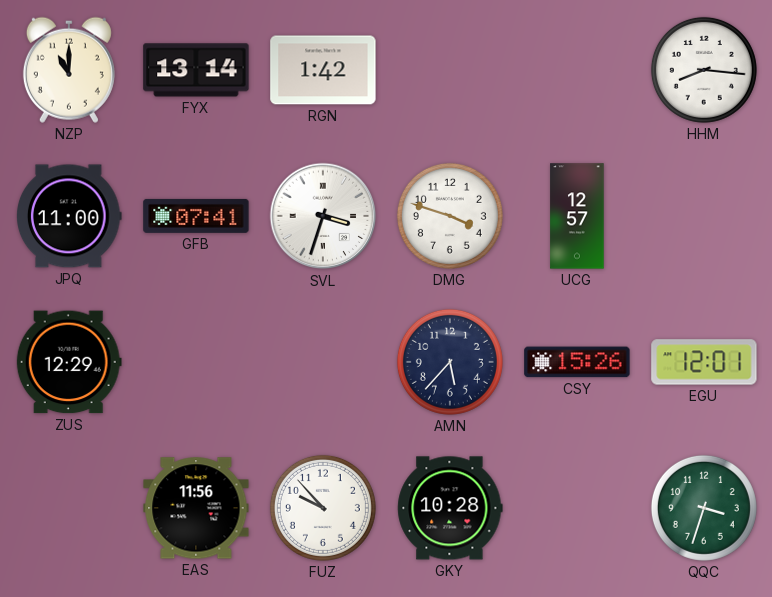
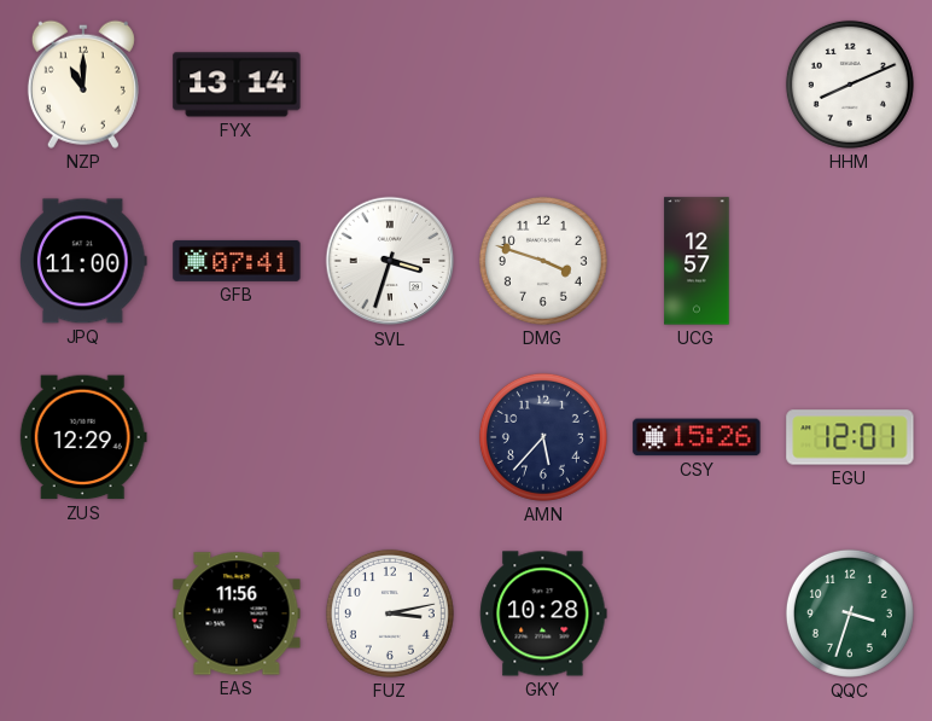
RGN: 1:42 -> none (323, 70)
HHM: 8:16 -> 8:11 (850, 85)
FUZ: 9:53 -> 3:13 (390, 614)
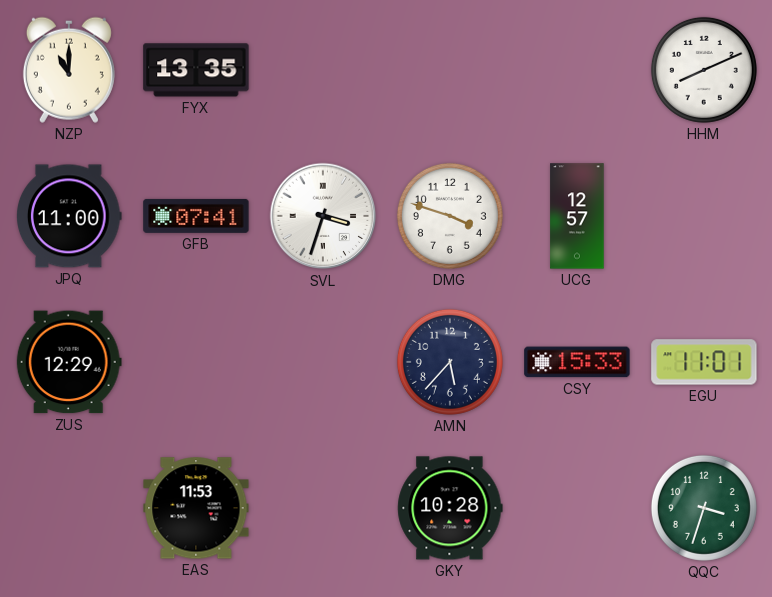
FYX: 13:14 -> 13:35 (196, 70)
CSY: 15:26 -> 15:33 (577, 362)
EGU: 12:01 -> 11:01 (704, 362)
EAS: 11:56 -> 11:53 (196, 508)
FUZ: 3:13 -> none (390, 614)
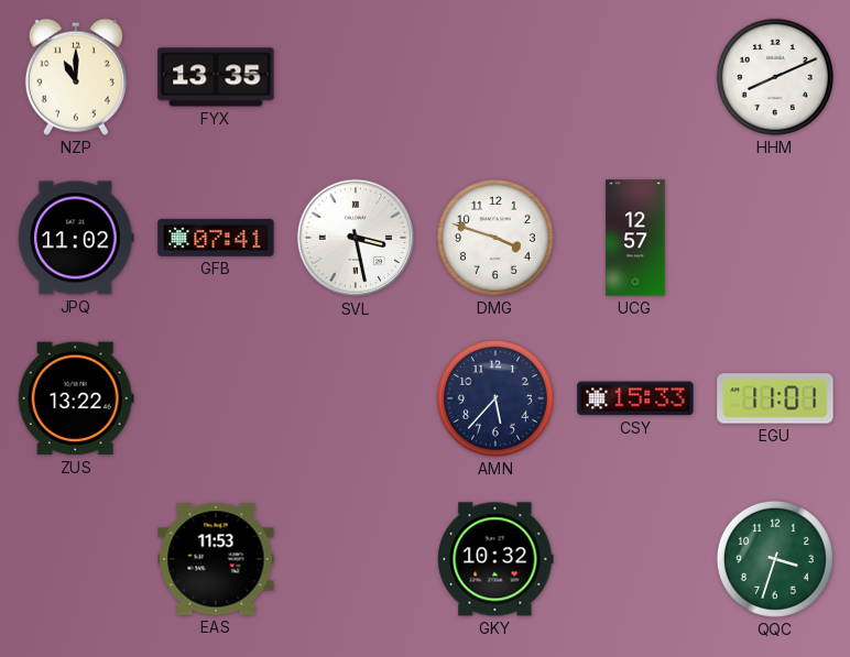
JPQ: 11:00 -> 11:02 (77, 238)
SVL: 3:33 -> 3:28 (356, 238)
ZUS: 12:29 -> 13:22 (76, 398)
GKY: 10:28 -> 10:32 (495, 559)
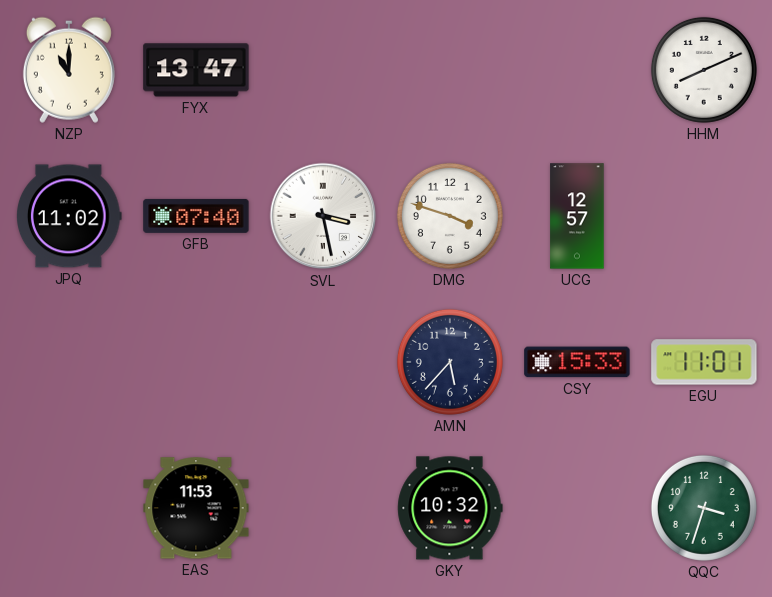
FYX: 13:35 -> 13:47 (196, 70)
GFB: 07:41 -> 07:40 (196, 216)
ZUS: 13:22 -> none (76, 398)
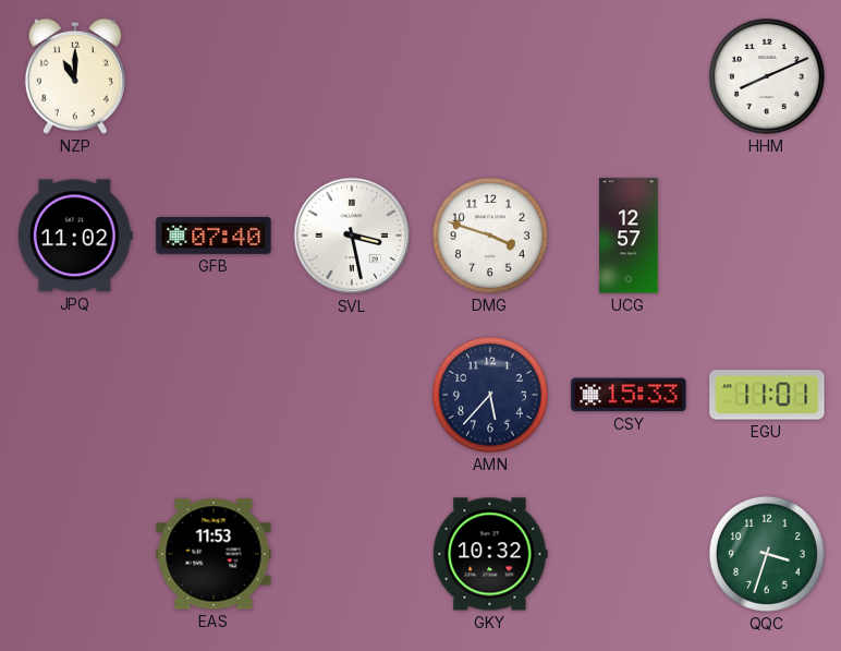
FYX: 13:47 -> none (196, 70)
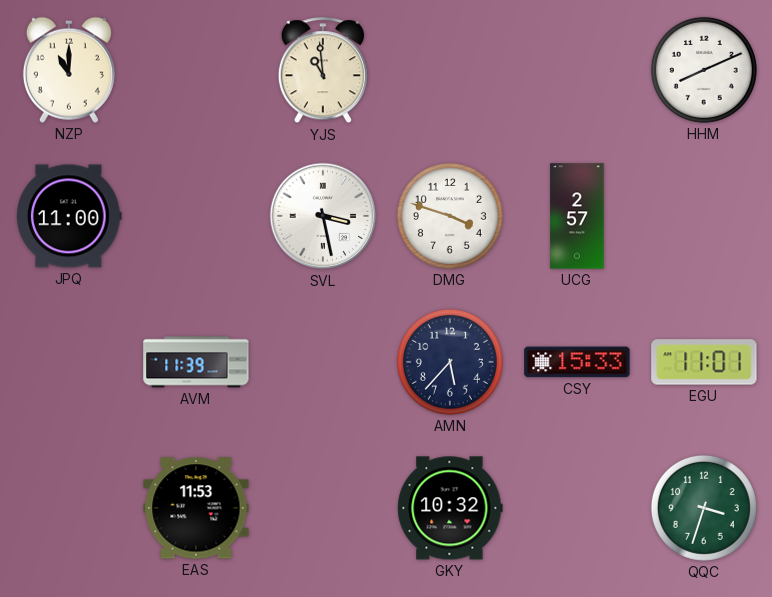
YJS: none -> 10:59 (323, 71)
JPQ: 11:02 -> 11:00 (70, 216)
GFB: 07:40 -> none (214, 236)
UCG: 12:57 -> 2:57 (577, 216)
AVM: none -> 11:39 (196, 362)
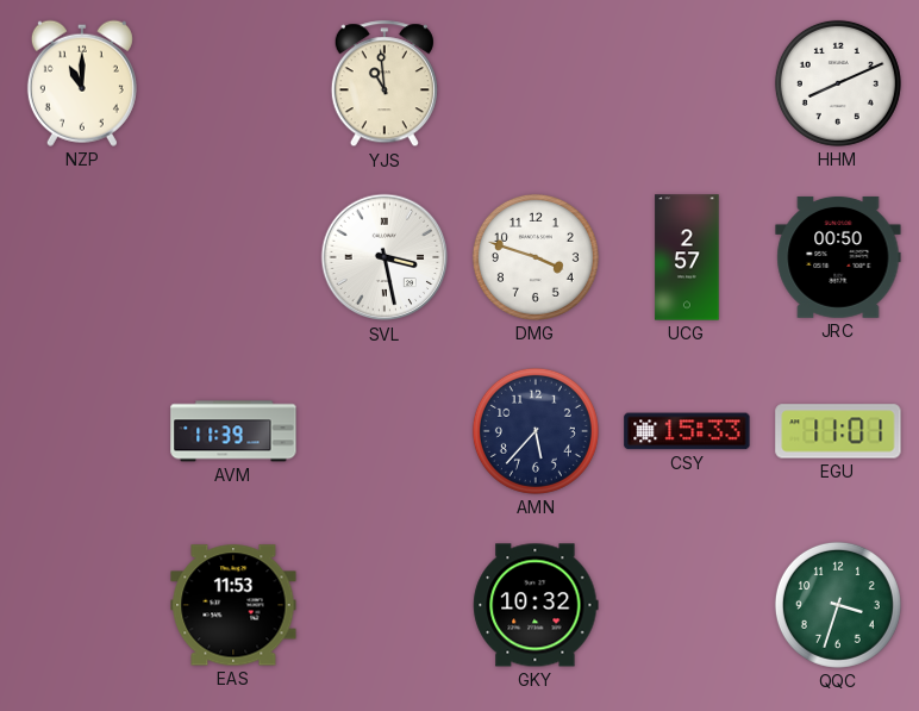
JPQ: 11:00 -> none (70, 216)
JRC: none -> 00:50 (838, 257)
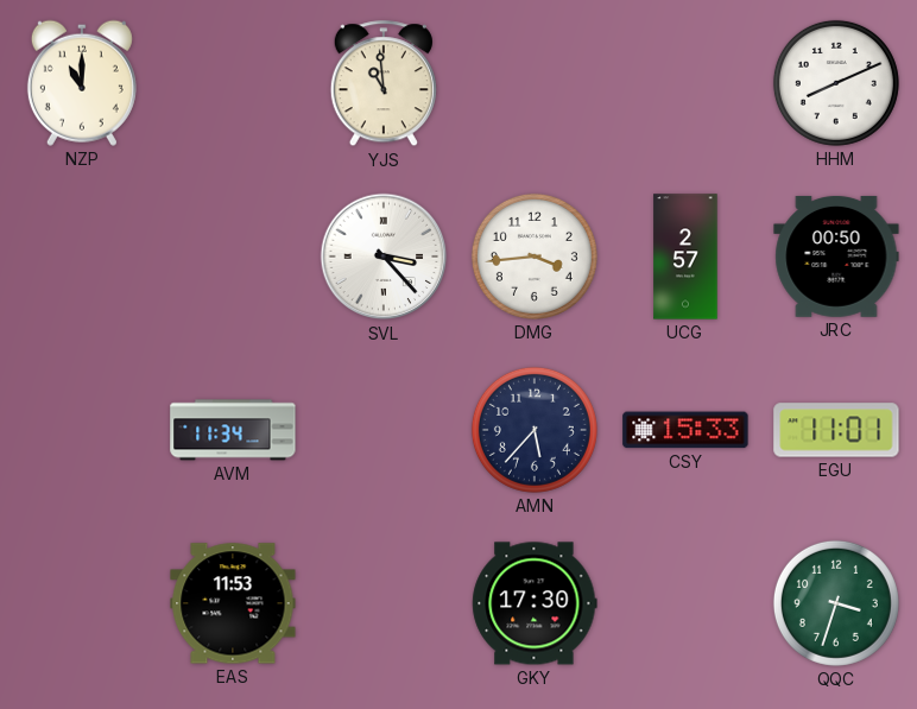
SVL: 3:28 -> 3:23 (384, 257)
DMG: 3:48 -> 3:44 (535, 257)
AVM: 11:39 -> 11:34 (233, 430)
GKY: 10:32 -> 17:30 (535, 603)
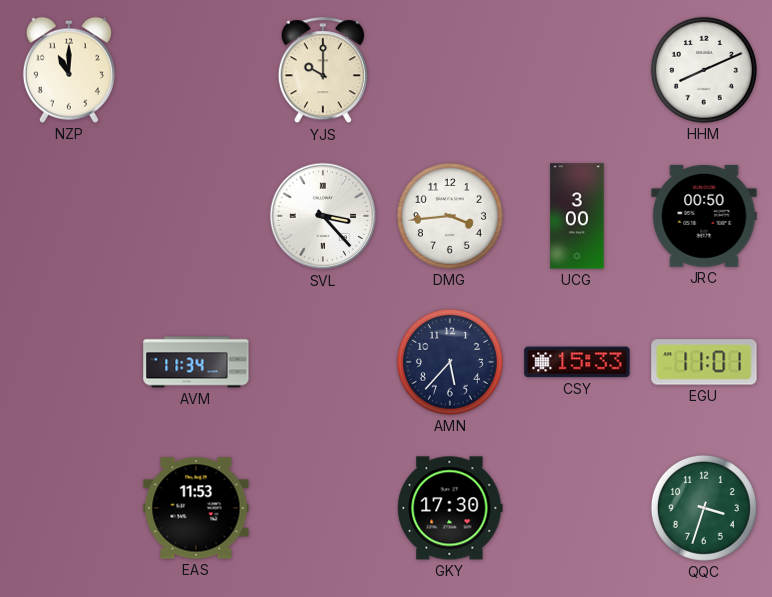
YJS: 10:59 -> 10:00 (323, 71)
UCG: 2:57 -> 3:00 (577, 216)
